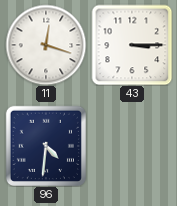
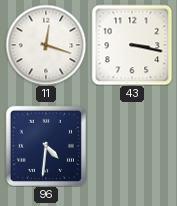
43: 3:15 -> 3:17 (132, 45)
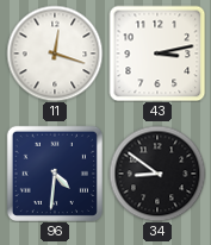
43: 3:17 -> 3:13 (157, 54)
34: none -> 8:51 (157, 174)
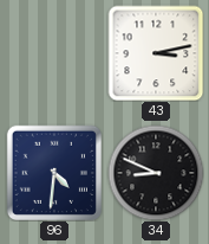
11: 12:18 -> none (55, 54)
34: 8:51 -> 8:49 (156, 173)
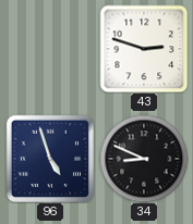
43: 3:13 -> 2:48 (144, 49)
96: 4:31 -> 4:57 (50, 159)
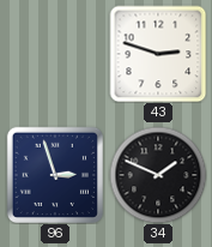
96: 4:57 -> 2:57 (55, 175)
34: 8:49 -> 1:49 (158, 175)
